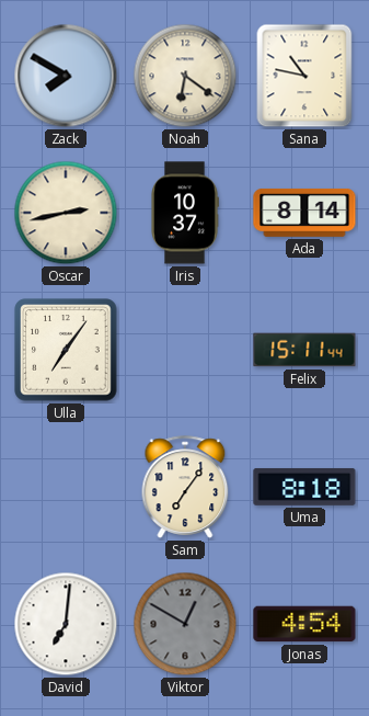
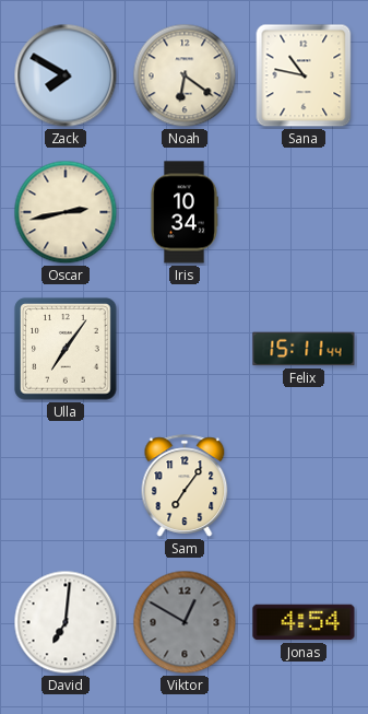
Iris: 10:37 -> 10:34 (185, 212)
Ada: 8:14 -> none (304, 213)
Uma: 8:18 -> none (304, 487)
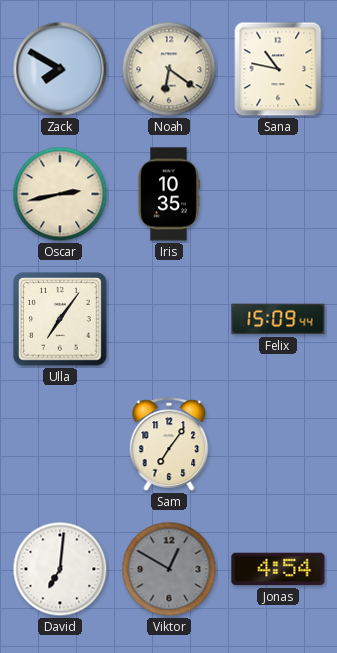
Iris: 10:34 -> 10:35 (169, 194)
Felix: 15:11 -> 15:09 (278, 319)
